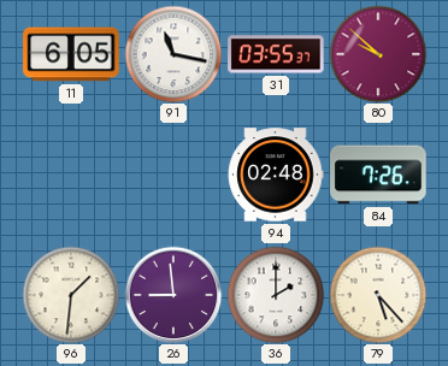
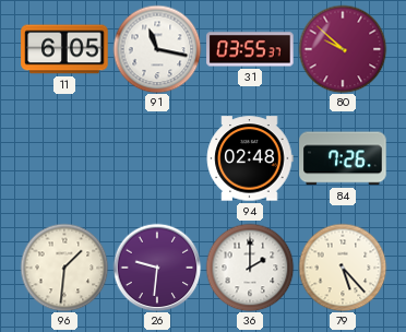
26: 8:59 -> 9:31 (157, 268)
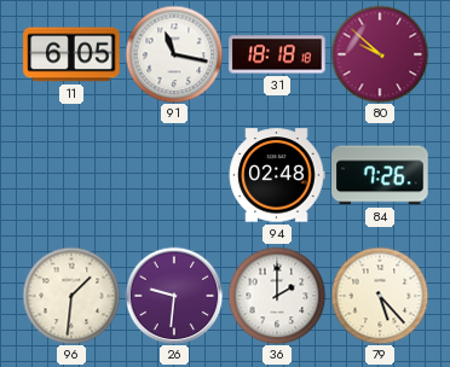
31: 03:55 -> 18:18 (277, 54)
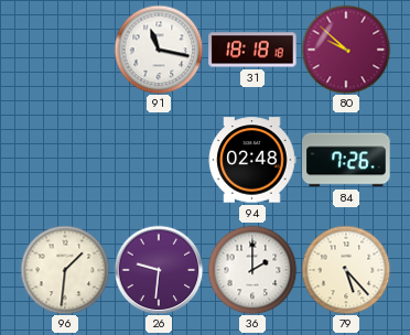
11: 6:05 -> none (71, 54)
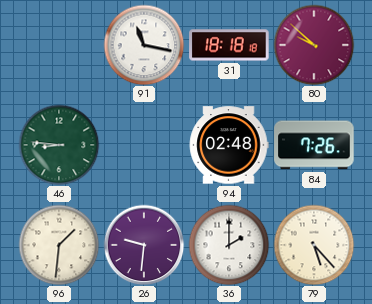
46: none -> 8:46 (59, 145)
